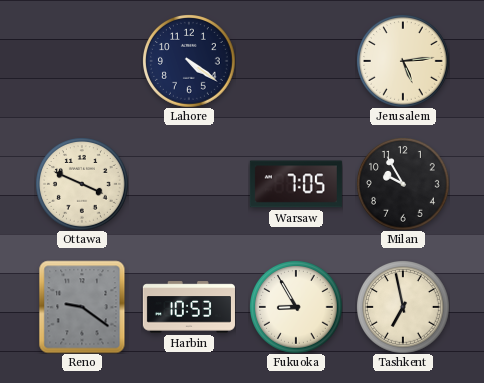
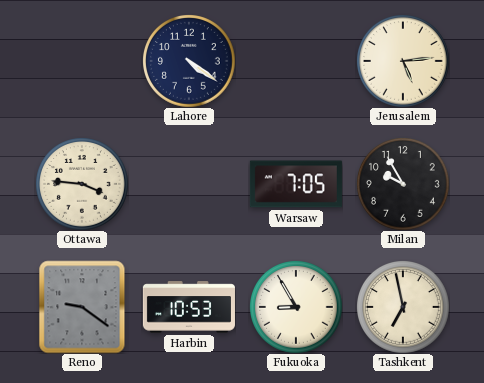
Ottawa: 3:49 -> 3:46 (82, 184)
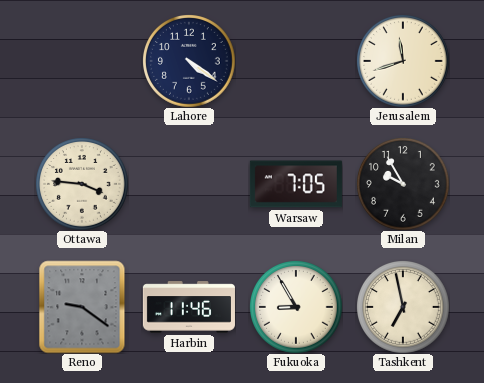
Jerusalem: 5:14 -> 11:42 (403, 61)
Harbin: 10:53 -> 11:46 (189, 307)
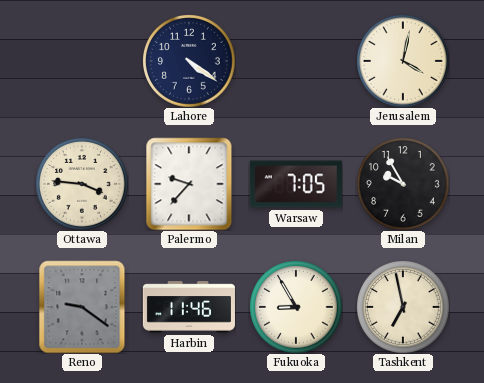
Jerusalem: 11:42 -> 4:02 (403, 61)
Palermo: none -> 9:37 (189, 184)
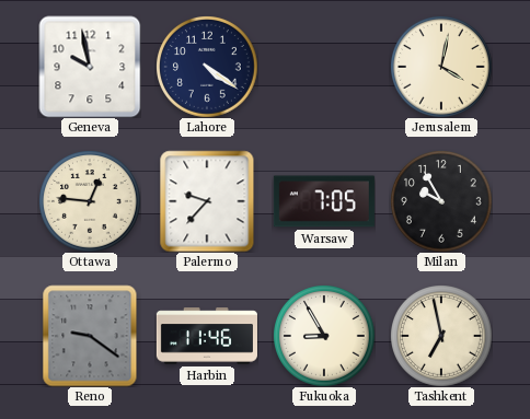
Geneva: none -> 9:58 (90, 67)
Ottawa: 3:46 -> 12:46 (90, 201)
